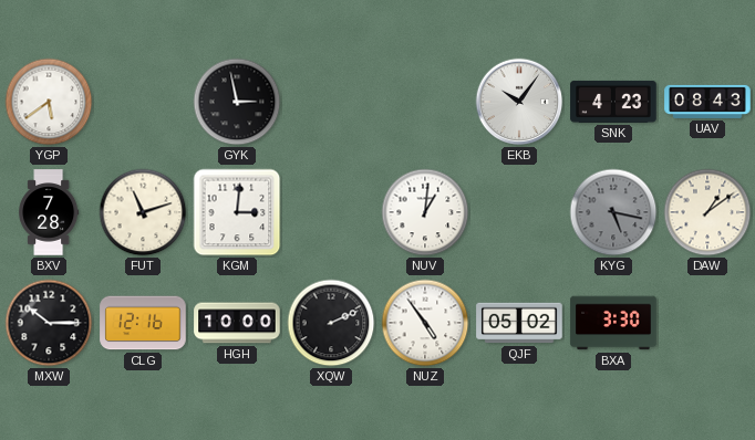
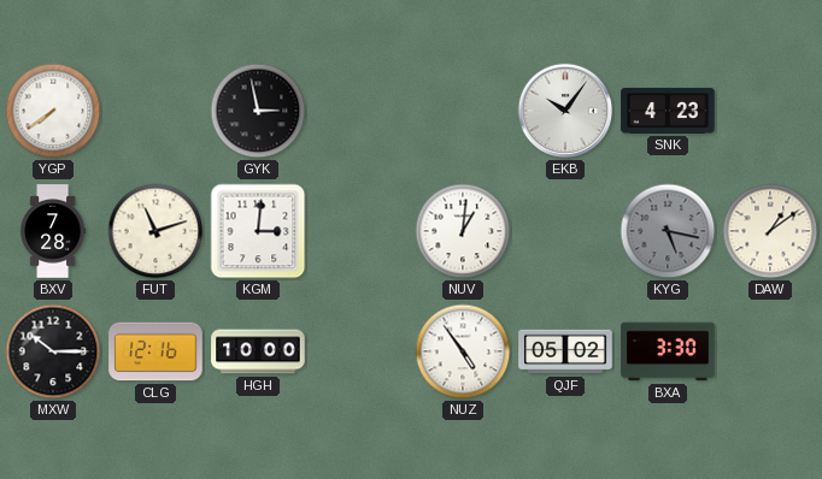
YGP: 5:39 -> 7:39 (53, 111)
UAV: 08:43 -> none (707, 102)
XQW: 2:11 -> none (331, 323)
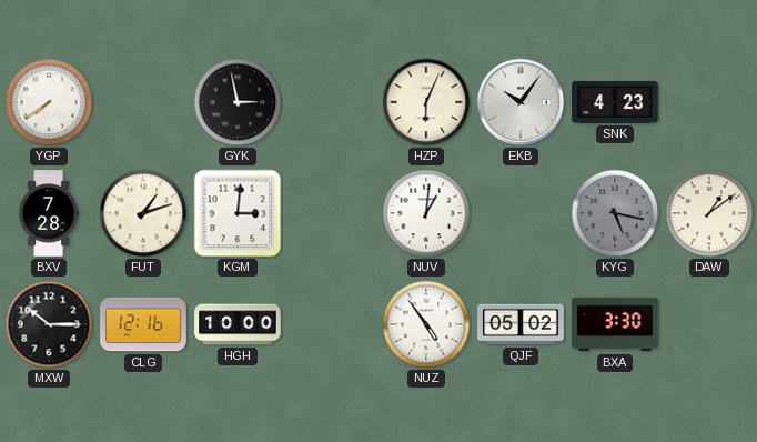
HZP: none -> 6:04 (426, 102)
FUT: 11:12 -> 1:12 (143, 213)
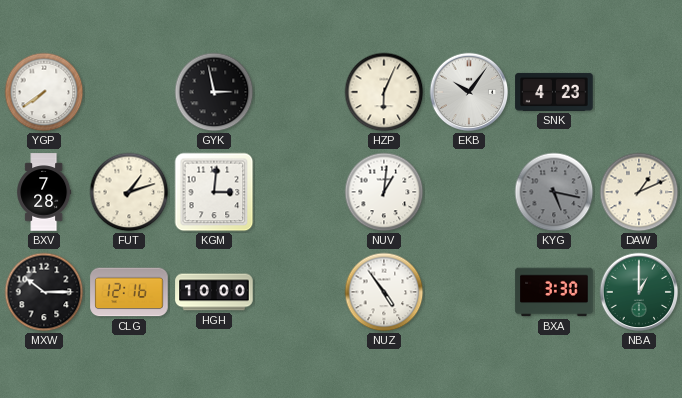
DAW: 1:09 -> 1:11 (639, 192)
QJF: 05:02 -> none (521, 324)
NBA: none -> 1:00 (639, 292)
